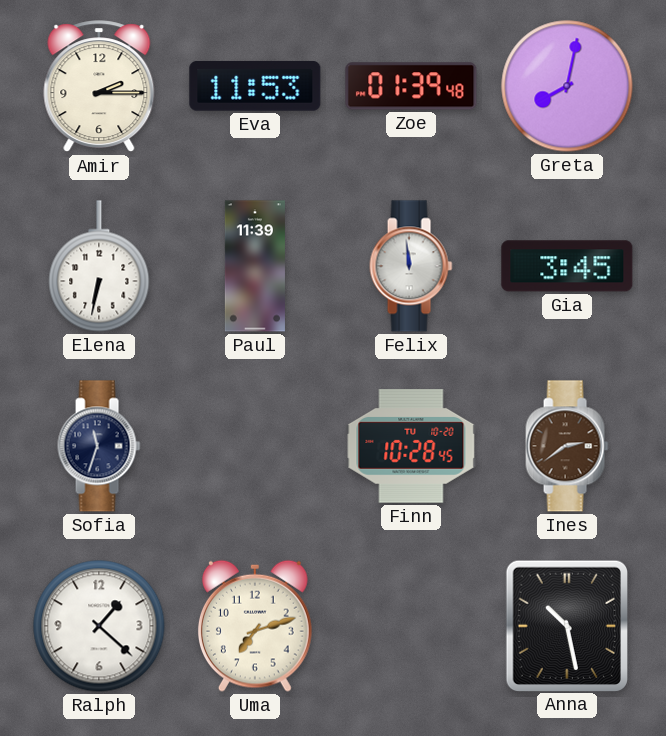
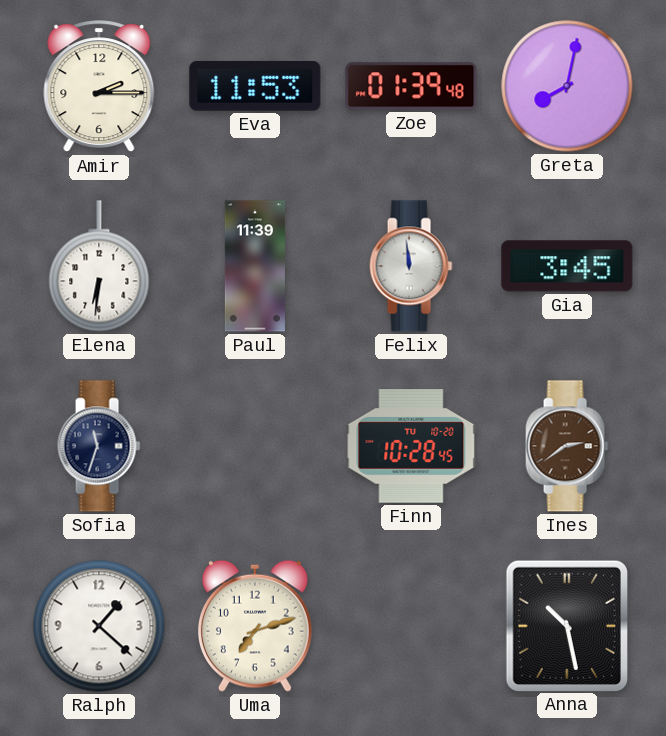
Elena: 6:32 -> 6:31 (99, 266)
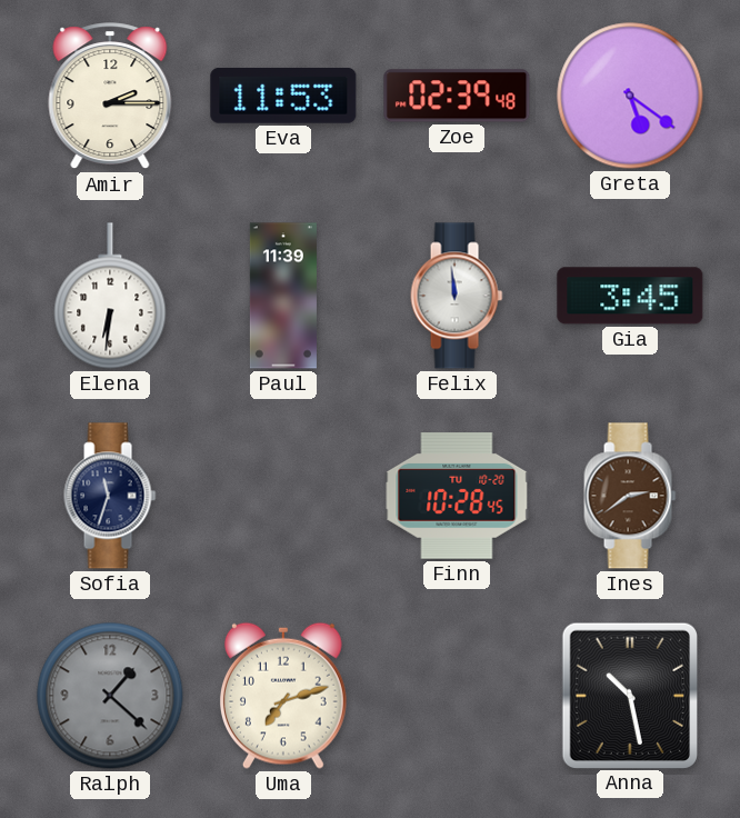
Zoe: 01:39 -> 02:39 (457, 96)
Greta: 8:02 -> 5:21 (630, 96)
Ralph dial: white -> grey (110, 696)
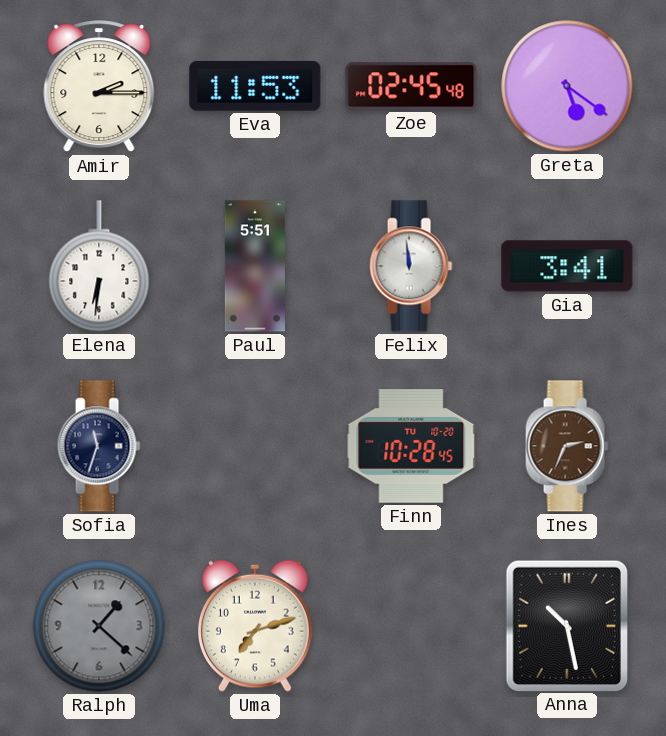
Zoe: 02:39 -> 02:45 (411, 86)
Paul: 11:39 -> 5:51 (255, 266)
Gia: 3:45 -> 3:41 (567, 266)
Ines: 2:39 -> 2:34 (567, 446)
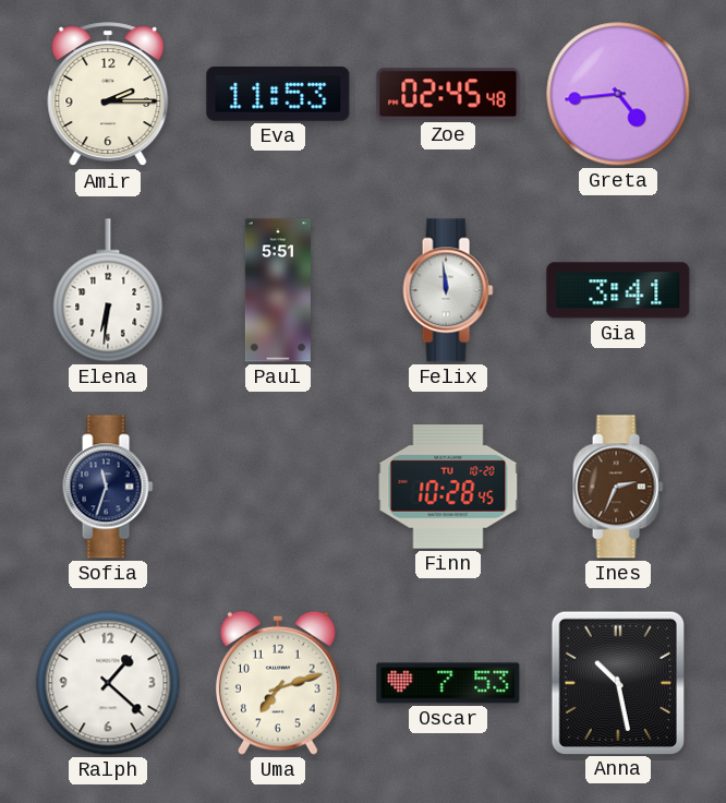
Greta: 5:21 -> 4:44 (618, 94)
Ralph dial: grey -> white (108, 683)
Oscar: none -> 7:53 (448, 683)
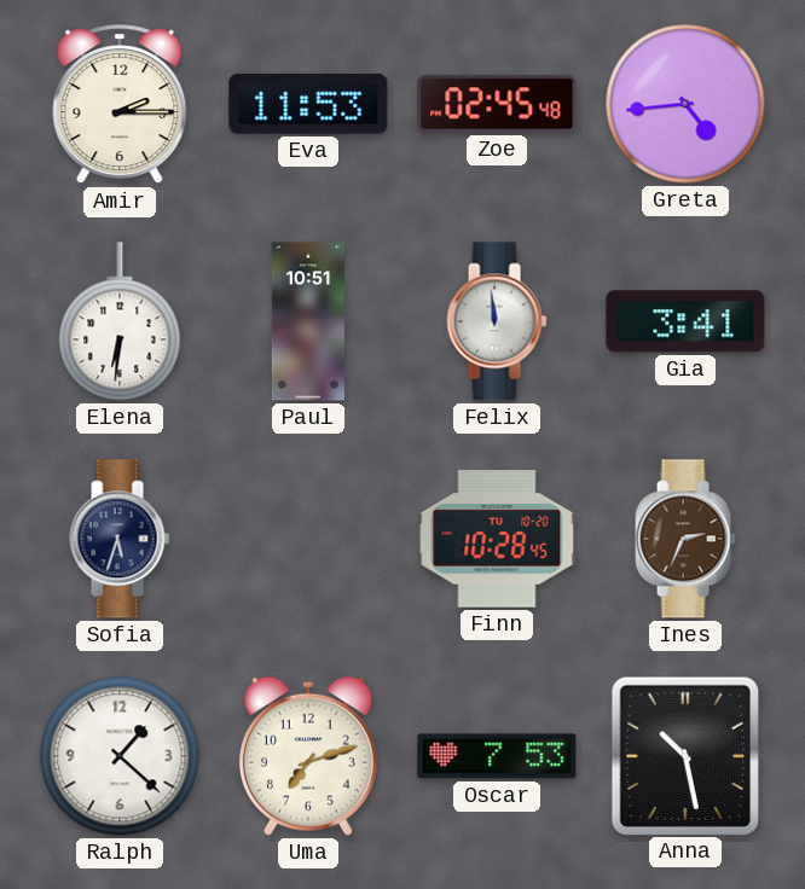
Paul: 5:51 -> 10:51 (308, 321)
Sofia: 11:33 -> 5:33 (120, 539)
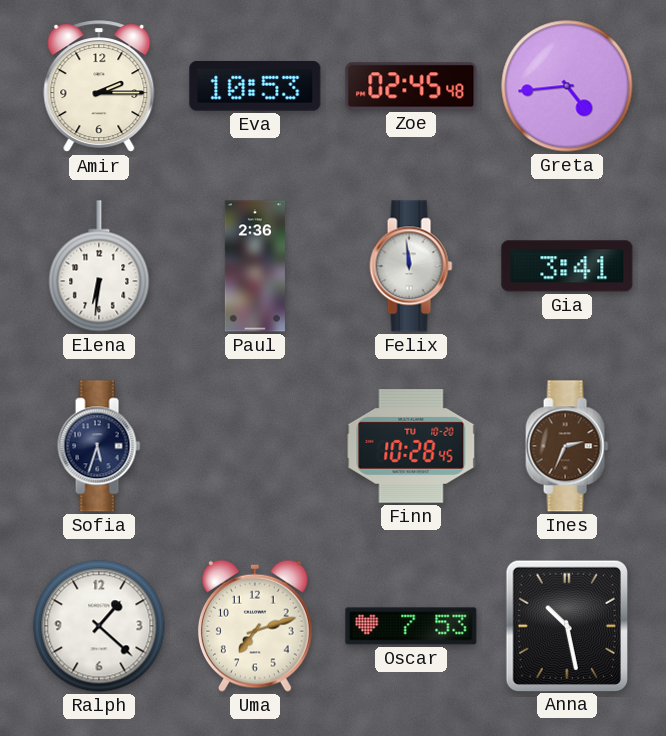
Eva: 11:53 -> 10:53 (255, 86)
Paul: 10:51 -> 2:36 (255, 266)
